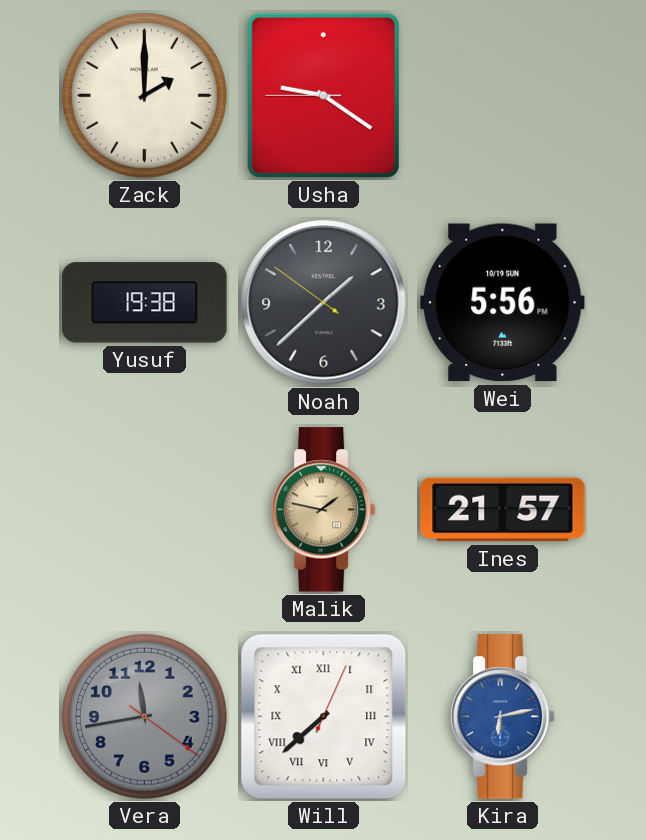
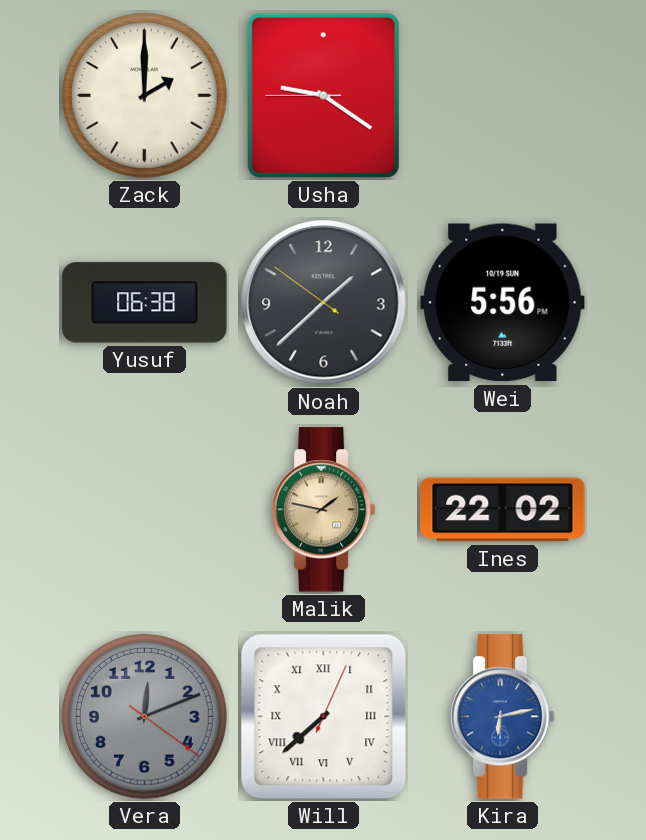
Yusuf: 19:38 -> 06:38 (145, 303)
Ines: 21:57 -> 22:02 (503, 510)
Vera: 11:43 -> 12:11 (144, 716)
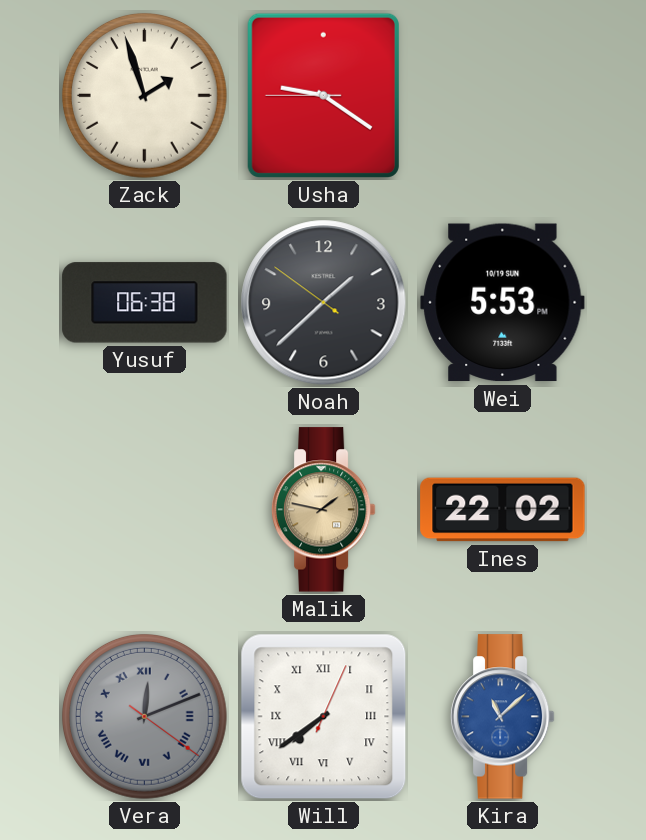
Zack: 2:00 -> 1:57 (144, 95)
Wei: 5:56 -> 5:53 (503, 303)
Vera numerals: Arabic -> Roman (144, 716)
Will: 7:38 -> 7:39 (324, 717)
Kira: 6:13 -> 11:08 (502, 717)
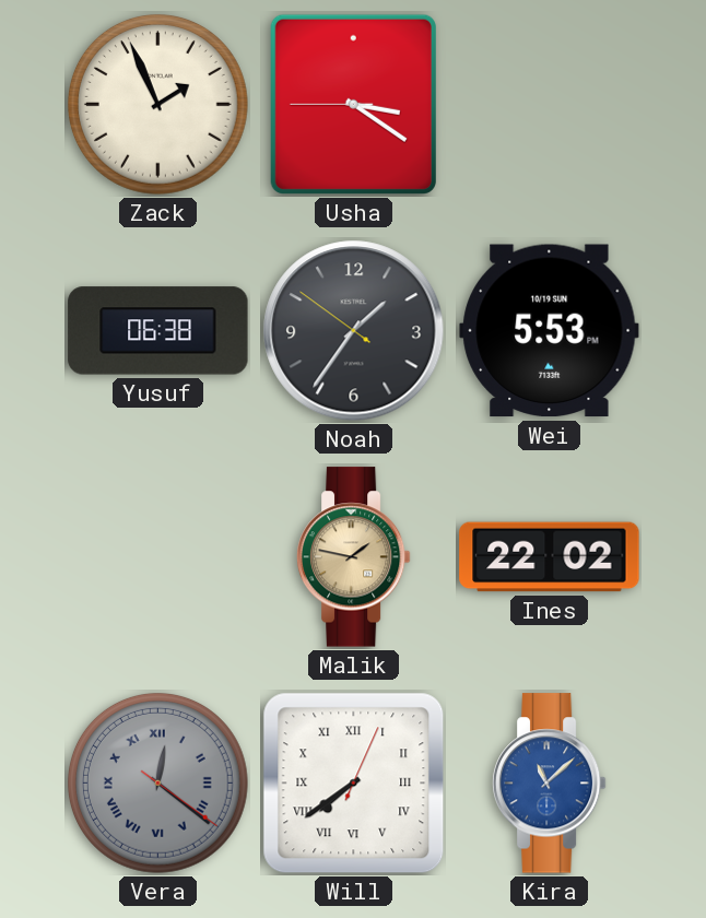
Zack: 1:57 -> 1:56 (157, 104)
Usha: 9:20 -> 3:20 (353, 104)
Noah: 1:37 -> 1:35 (354, 331)
Vera: 12:11 -> 12:21 (157, 782)
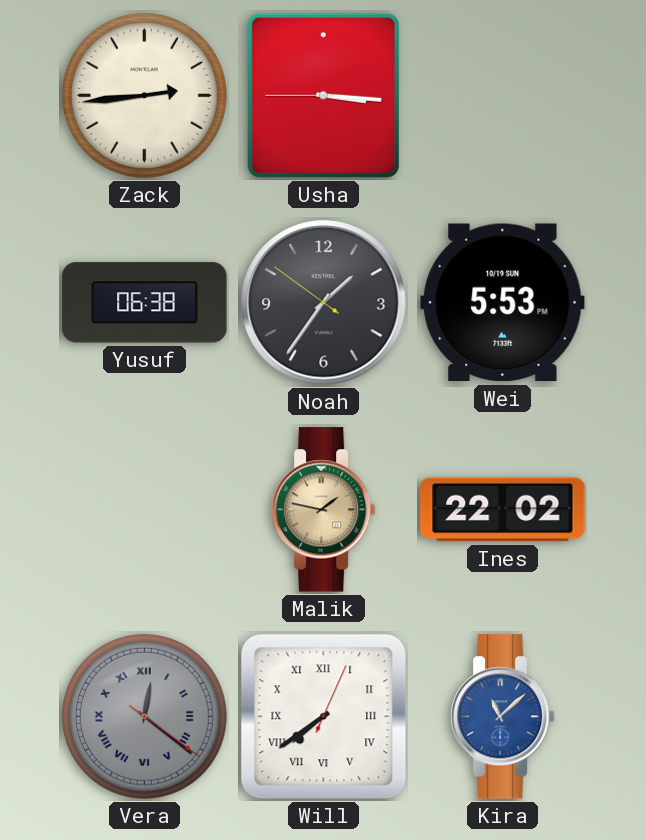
Zack: 1:56 -> 2:44 (144, 95)
Usha: 3:20 -> 3:15 (323, 95)
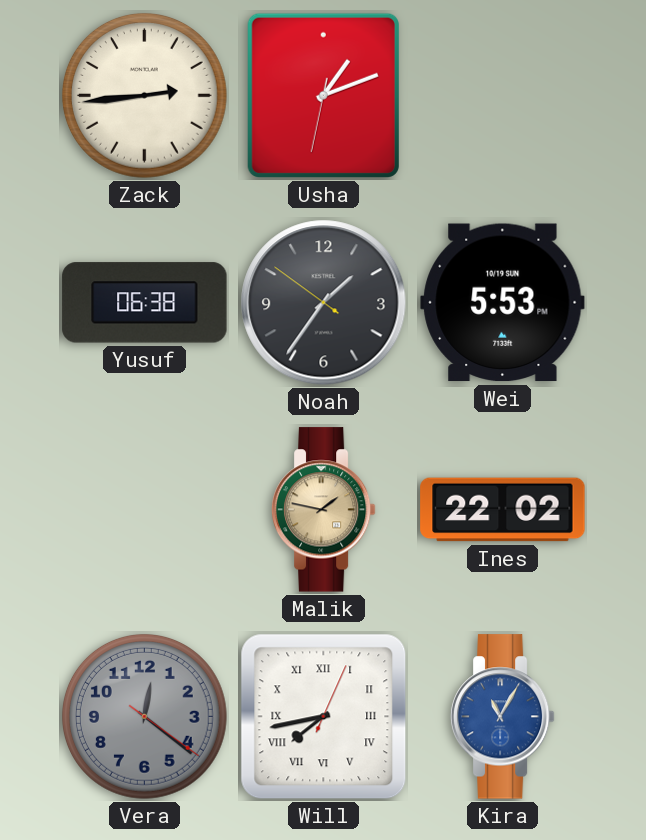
Usha: 3:15 -> 1:11 (323, 95)
Vera numerals: Roman -> Arabic (144, 716)
Will: 7:39 -> 7:43 (324, 717)
Kira: 11:08 -> 11:05 (502, 717)
